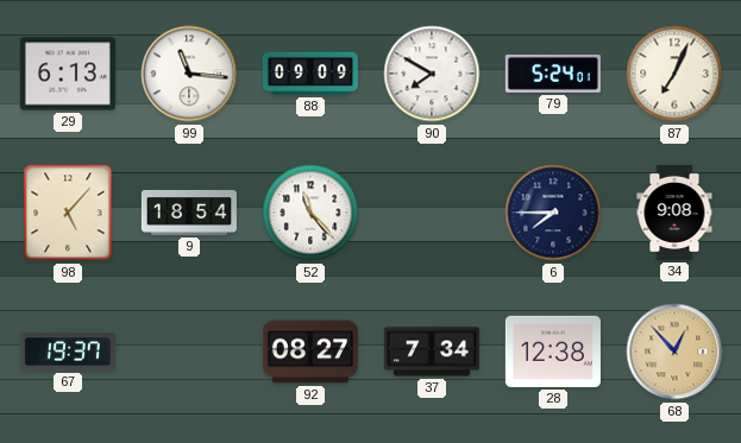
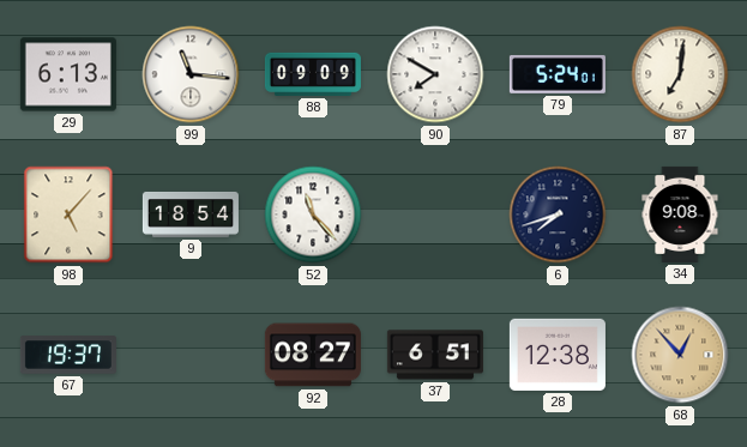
87: 7:04 -> 7:01 (680, 74)
6: 7:45 -> 7:42 (558, 215)
37: 7:34 -> 6:51 (435, 355)
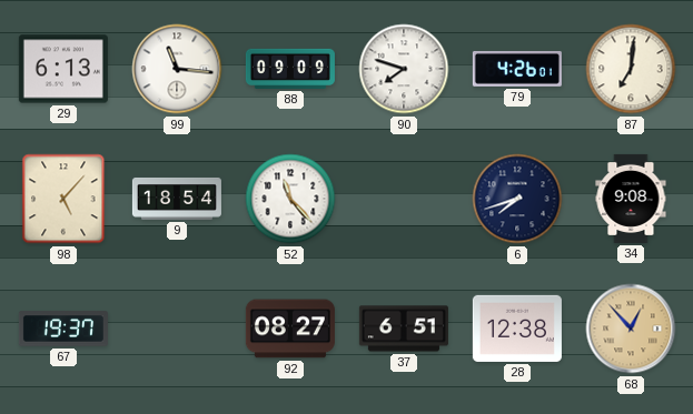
90: 7:50 -> 7:48 (404, 69)
79: 5:24 -> 4:26 (517, 69)
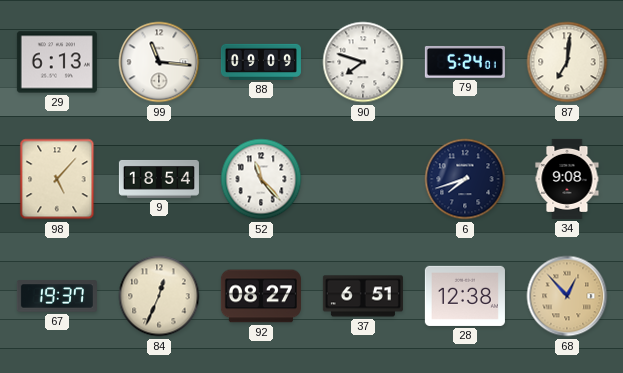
79: 4:26 -> 5:24 (465, 62)
84: none -> 12:34 (159, 296)
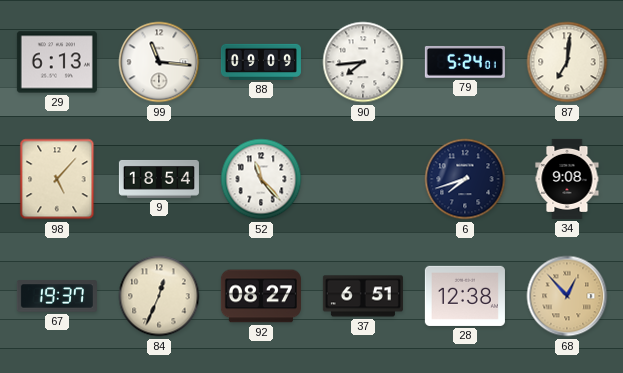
90: 7:48 -> 7:44 (363, 62)
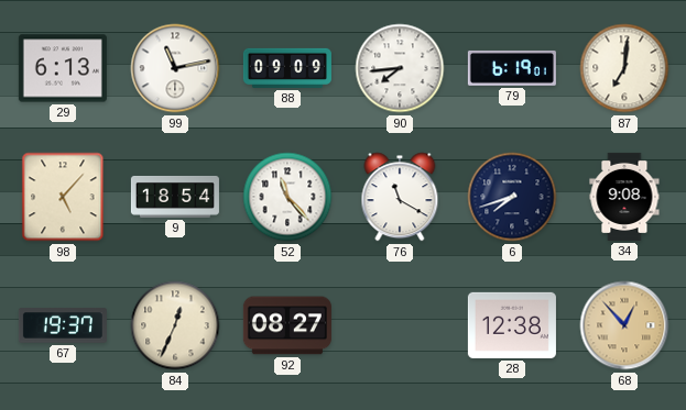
99: 11:16 -> 11:13 (175, 68)
79: 5:24 -> 6:19 (512, 68)
76: none -> 11:20 (400, 197)
37: 6:51 -> none (363, 296)
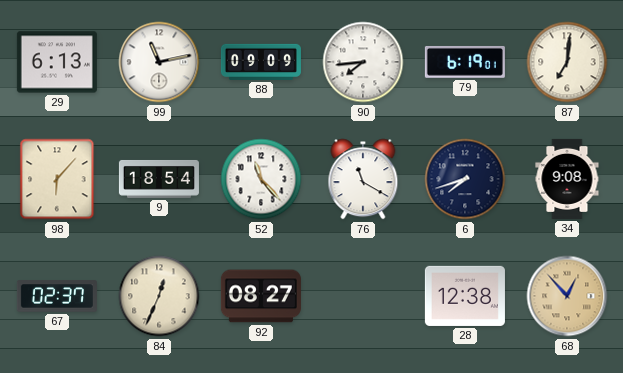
98: 5:07 -> 6:07 (57, 179)
67: 19:37 -> 02:37 (57, 296)
